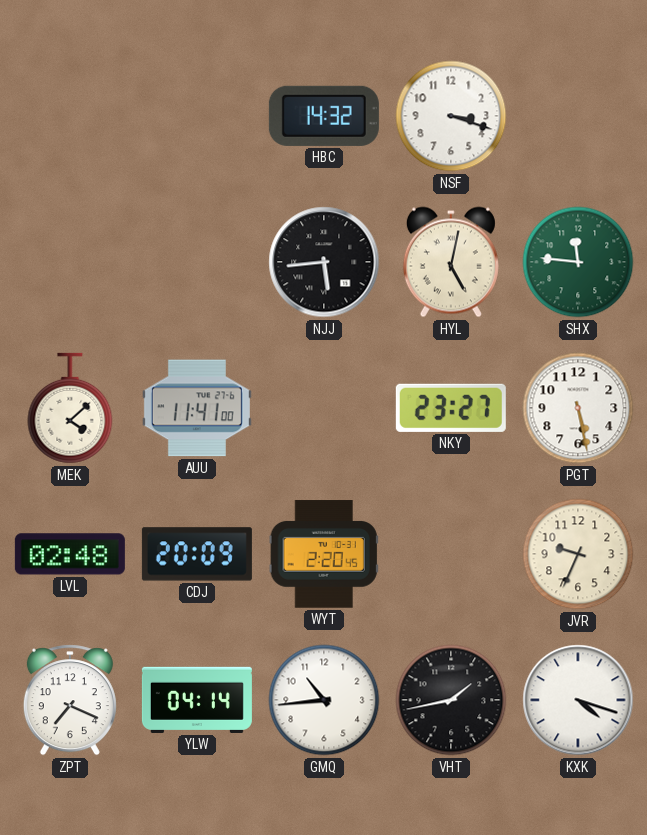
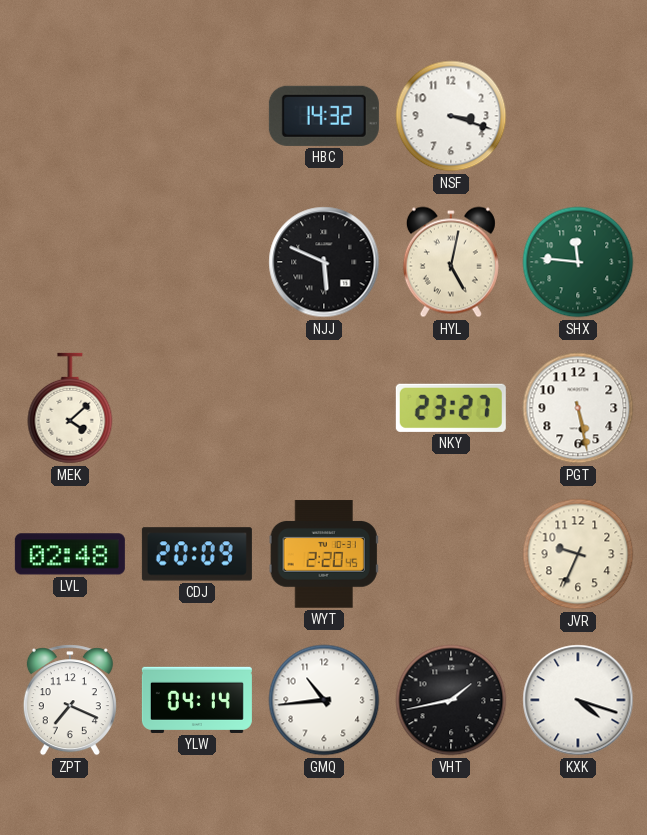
NJJ: 5:44 -> 5:49 (324, 262)
AUU: 11:41 -> none (197, 408)
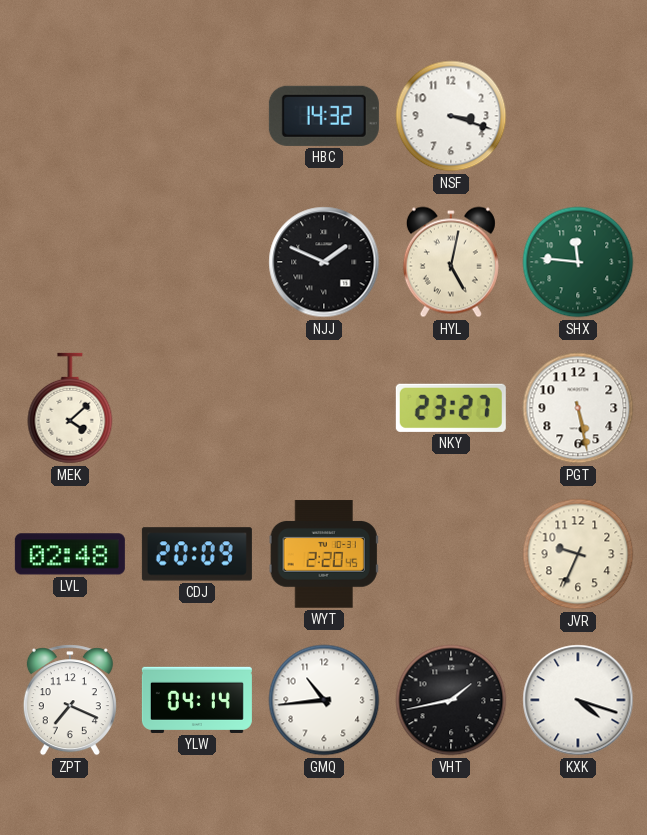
NJJ: 5:49 -> 1:49 (324, 262)
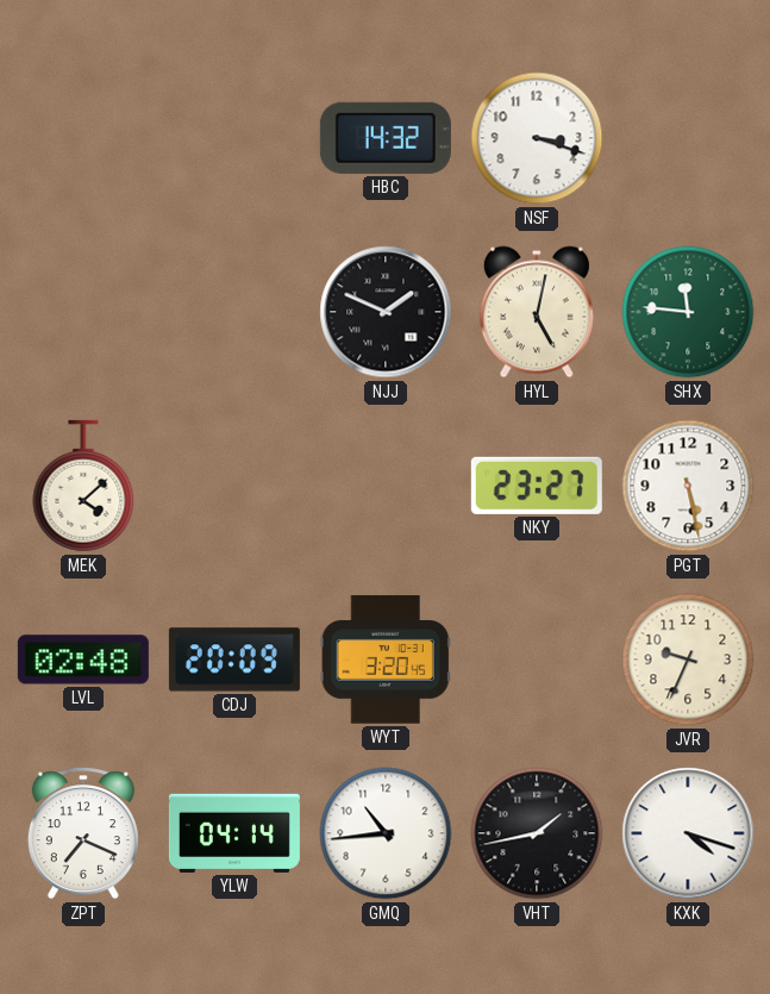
WYT: 2:20 -> 3:20 (386, 659)
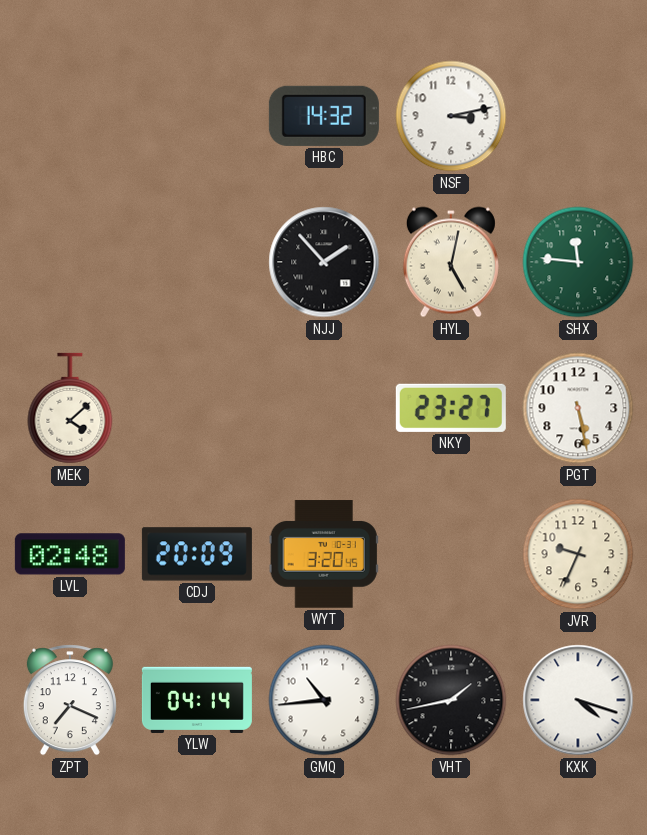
NSF: 3:18 -> 3:13 (451, 116)
NJJ: 1:49 -> 1:53 (324, 262)
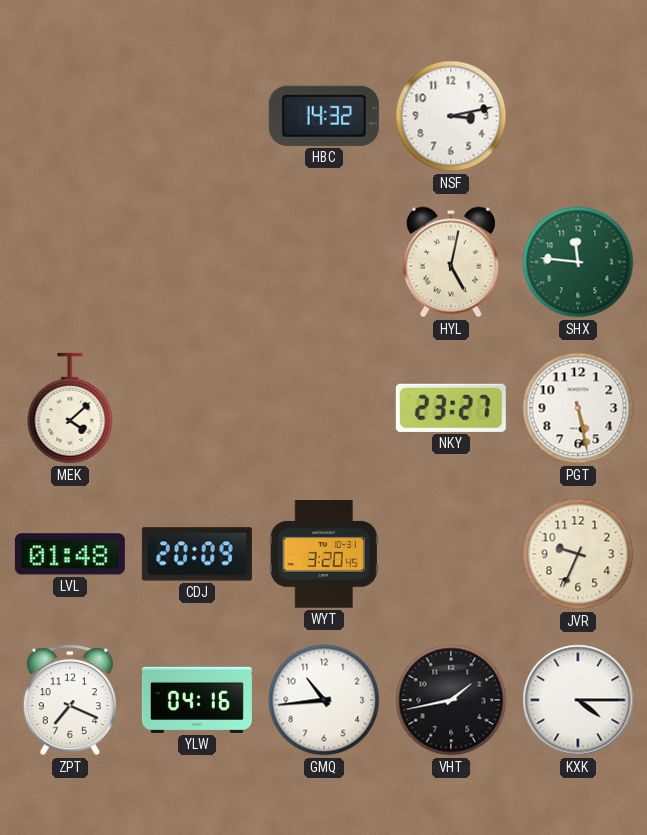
NJJ: 1:53 -> none (324, 262)
LVL: 02:48 -> 01:48 (70, 554)
YLW: 04:14 -> 04:16 (197, 700)
KXK: 4:18 -> 4:15 (578, 700)
